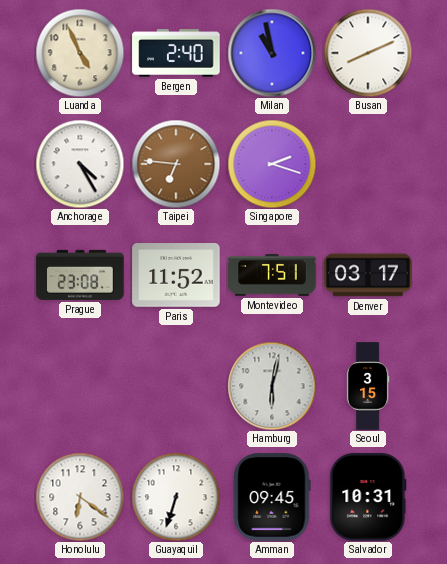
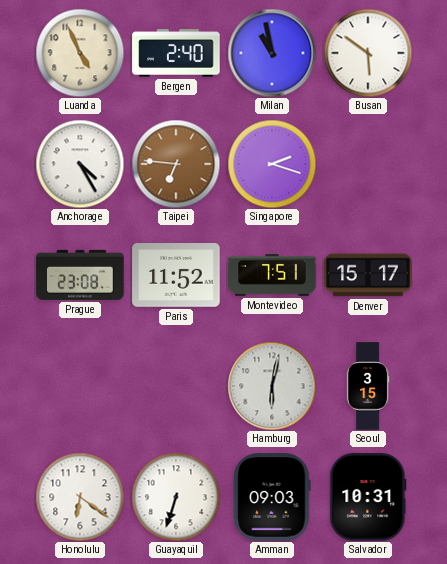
Busan: 8:11 -> 5:51 (368, 53)
Denver: 03:17 -> 15:17 (368, 275)
Amman: 09:45 -> 09:03 (272, 497)
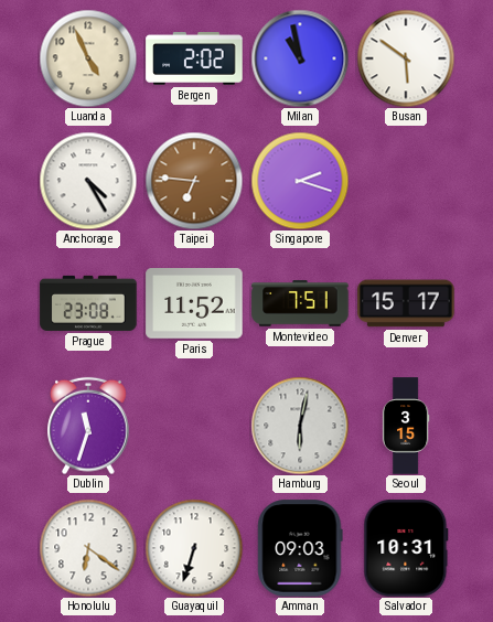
Bergen: 2:40 -> 2:02 (194, 58)
Dublin: none -> 11:33 (88, 426)
